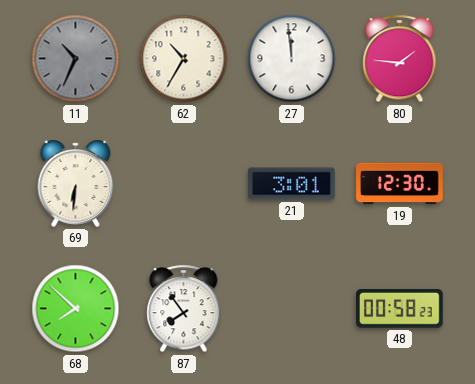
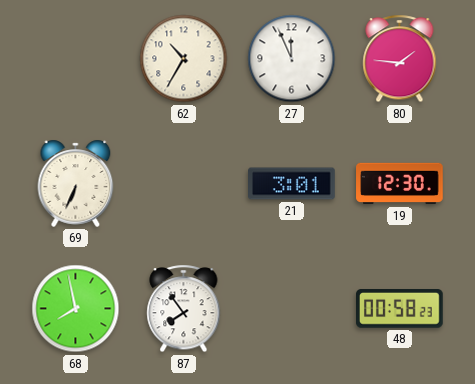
11: 10:34 -> none (76, 59)
27: 11:59 -> 11:56 (292, 59)
69: 6:31 -> 6:34 (76, 183)
68: 7:52 -> 7:58 (76, 309)
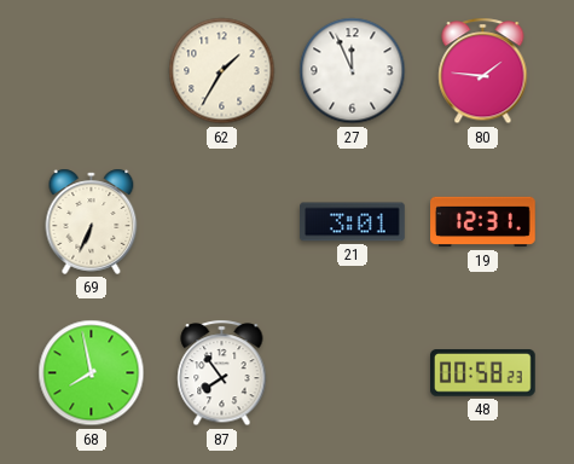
62: 10:35 -> 1:35 (222, 71)
19: 12:30 -> 12:31 (483, 222)
